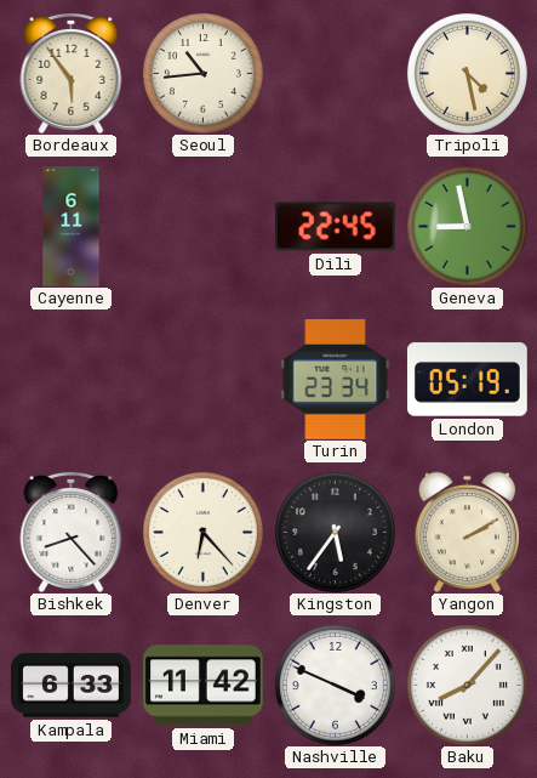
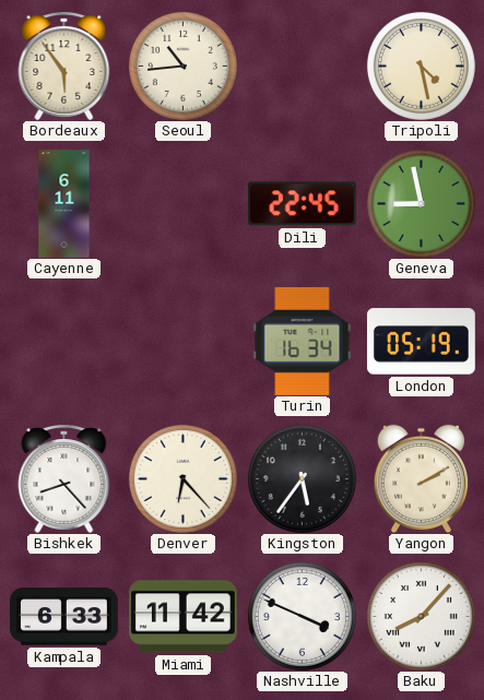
Turin: 23:34 -> 16:34 (303, 342)
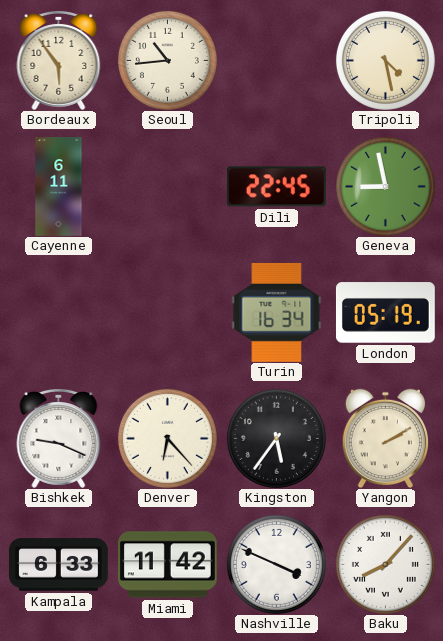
Bishkek: 8:23 -> 9:19 (59, 439)
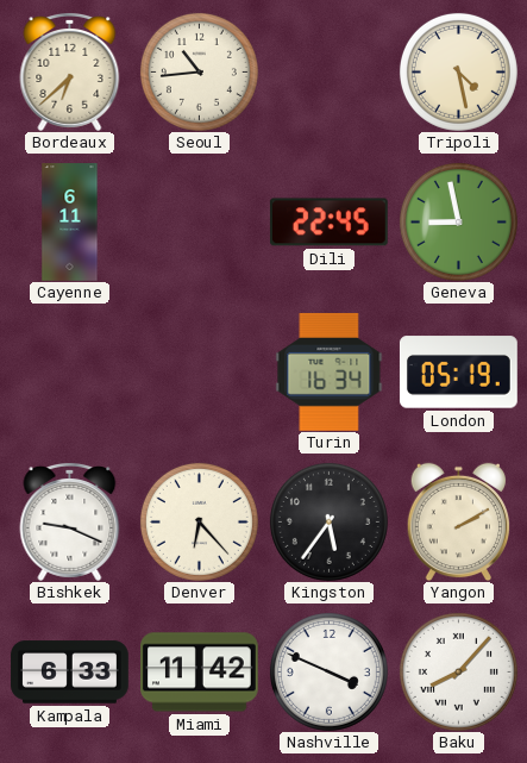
Bordeaux: 5:54 -> 6:38 (70, 73)
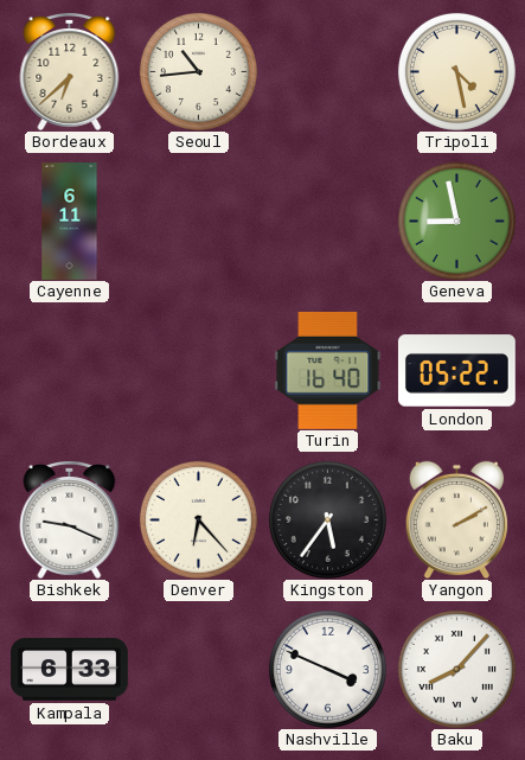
Dili: 22:45 -> none (328, 223)
Turin: 16:34 -> 16:40 (328, 371)
London: 05:19 -> 05:22 (456, 371)
Miami: 11:42 -> none (200, 673)
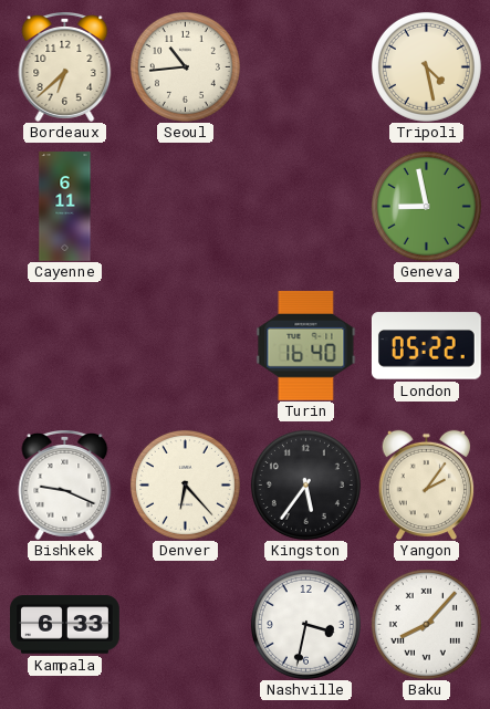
Yangon: 2:10 -> 2:06 (426, 484)
Nashville: 3:49 -> 3:32 (305, 624)
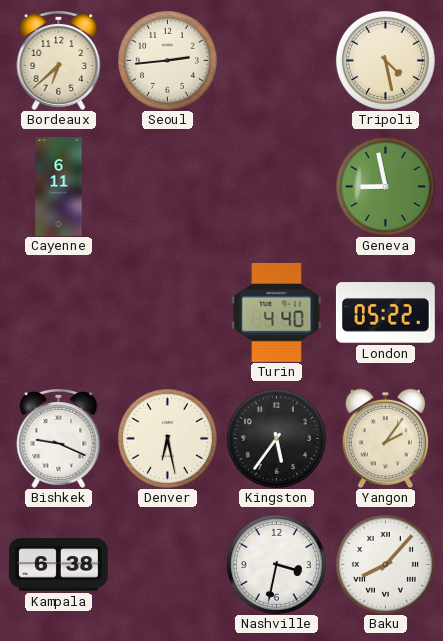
Seoul: 10:44 -> 2:44 (167, 60)
Turin: 16:40 -> 4:40 (277, 313)
Denver: 6:23 -> 6:28 (167, 438)
Kampala: 6:33 -> 6:38 (59, 565)
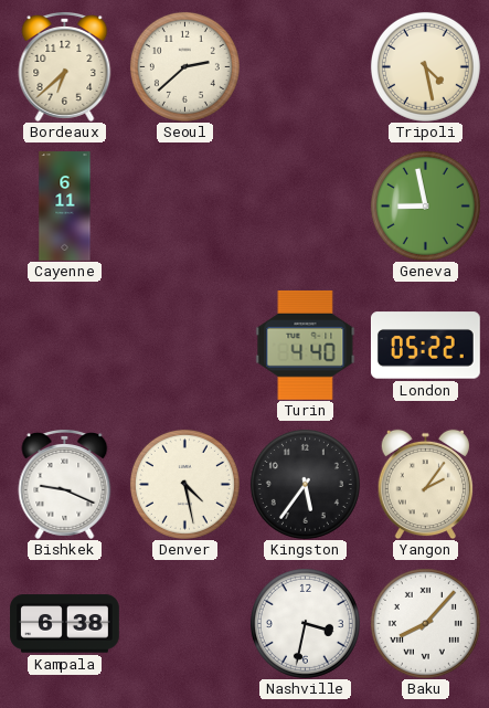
Seoul: 2:44 -> 2:38 (184, 66)
Denver: 6:28 -> 4:28 (184, 484)
